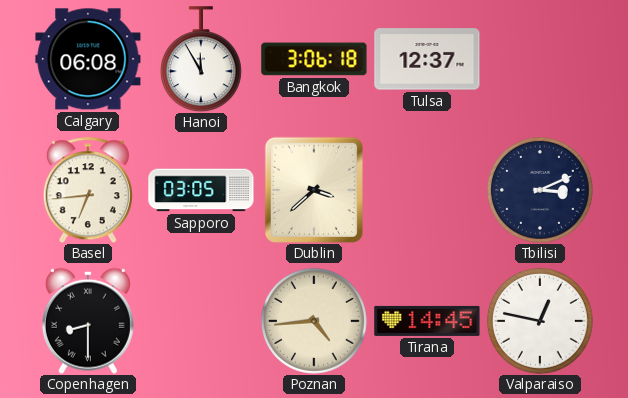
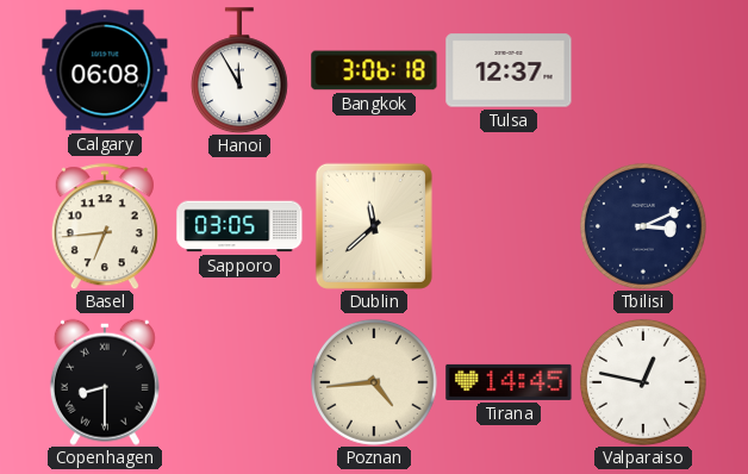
Dublin: 3:38 -> 11:38 (374, 226)
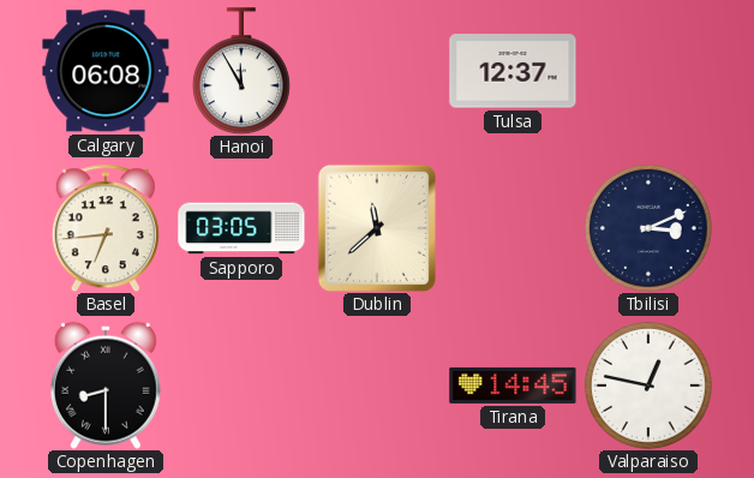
Bangkok: 3:06 -> none (374, 70)
Poznan: 4:44 -> none (374, 382)
